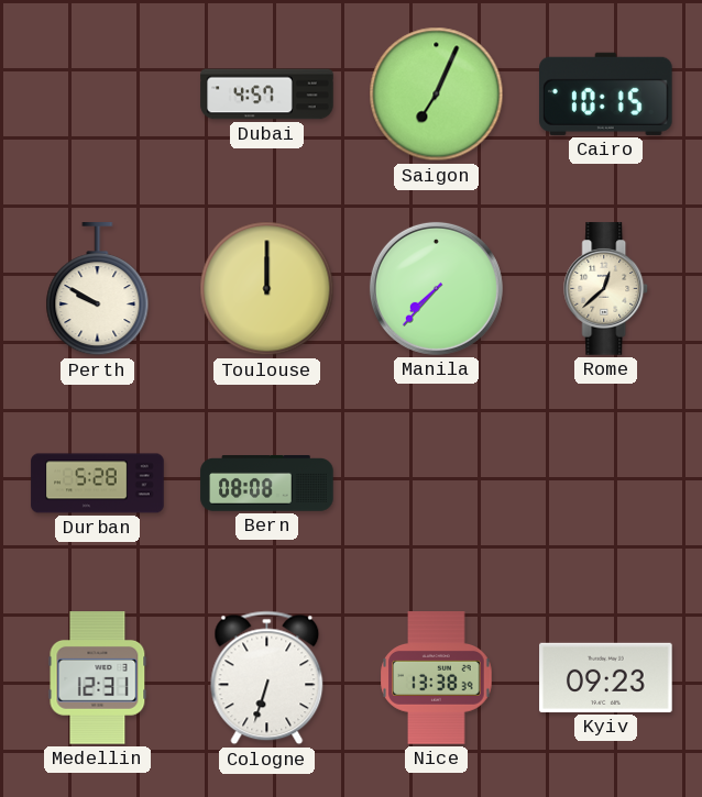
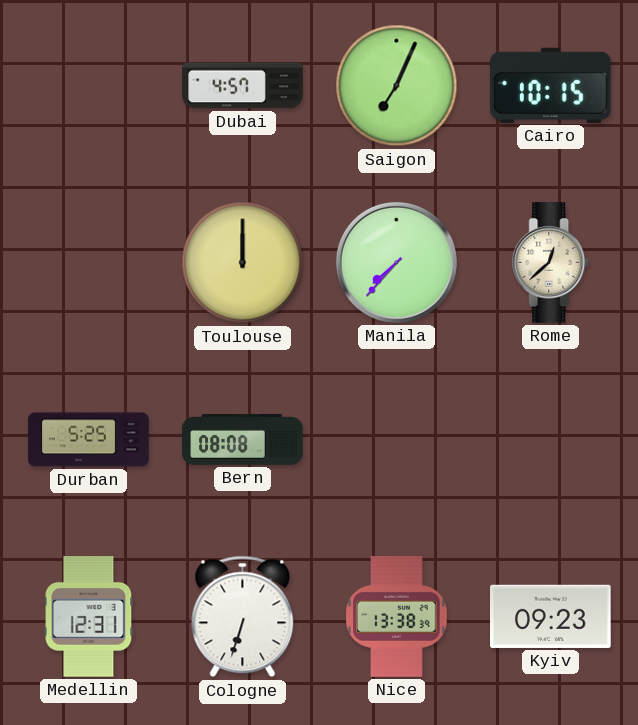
Perth: 9:50 -> none (98, 289)
Durban: 5:28 -> 5:25 (89, 440)
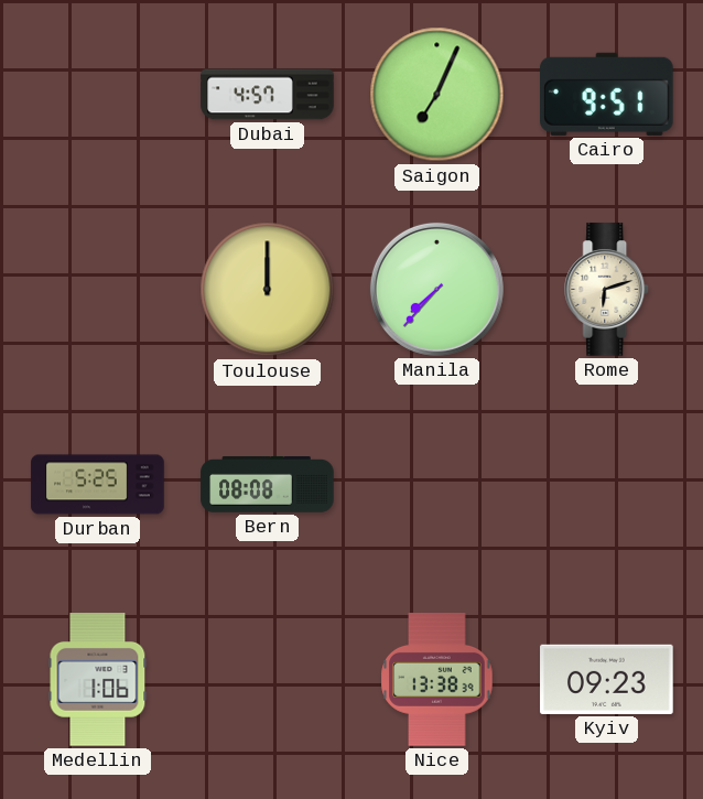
Cairo: 10:15 -> 9:51 (607, 94)
Rome: 12:38 -> 6:12 (607, 290)
Medellin: 12:31 -> 1:06 (98, 680)
Cologne: 6:33 -> none (243, 617)
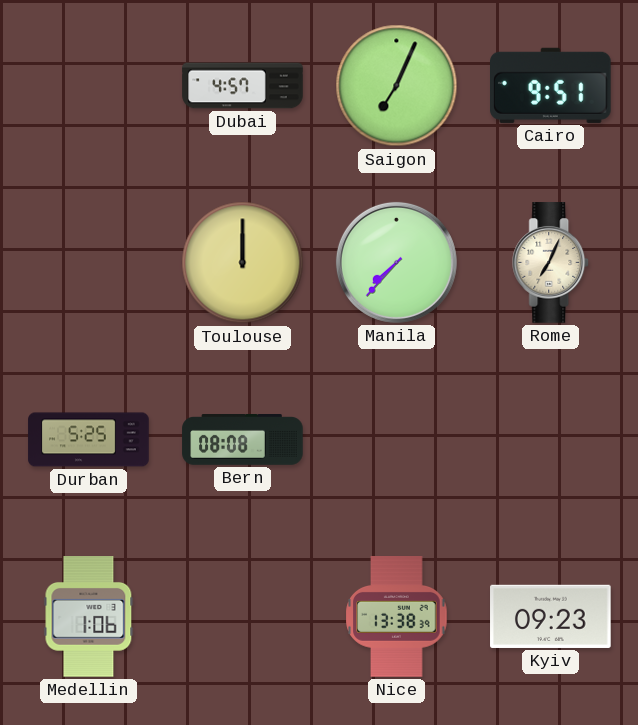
Rome: 6:12 -> 7:04 (551, 263)
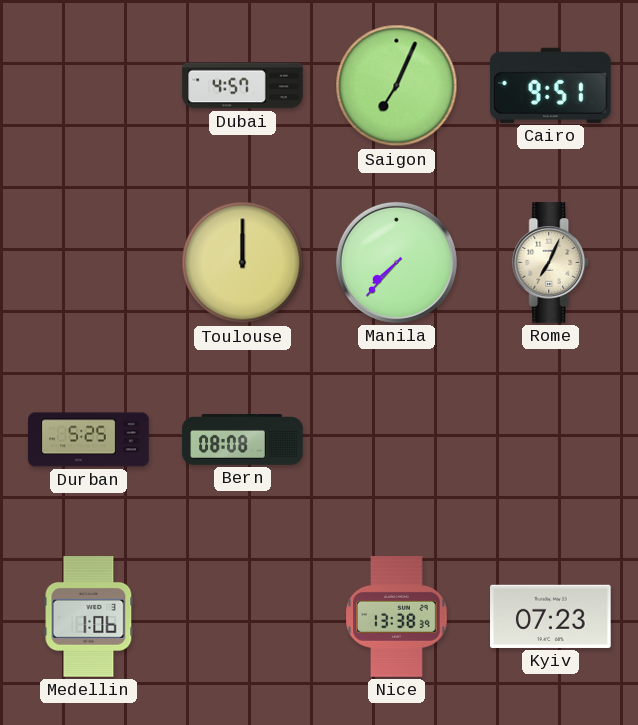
Kyiv: 09:23 -> 07:23 (551, 616)
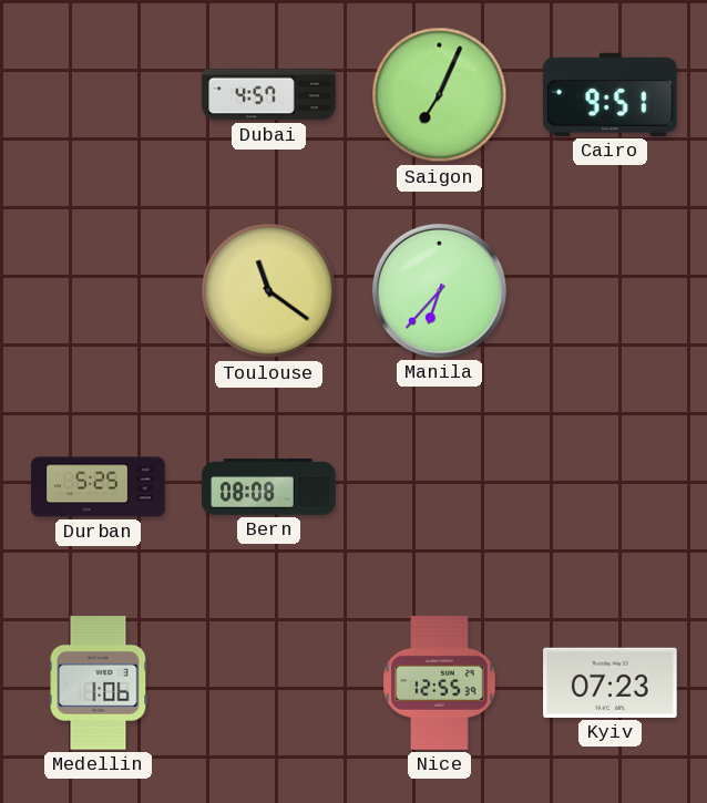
Toulouse: 12:00 -> 11:21 (269, 291)
Manila: 7:37 -> 6:37 (439, 290)
Rome: 7:04 -> none (551, 263)
Nice: 13:38 -> 12:55 (440, 683)
